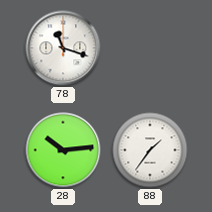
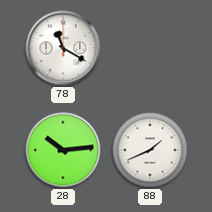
78: 11:18 -> 11:20 (63, 48)
88: 1:36 -> 1:41 (150, 150)
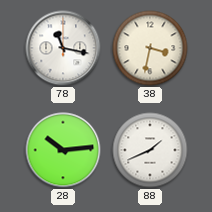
78: 11:20 -> 11:17 (63, 48)
38: none -> 3:32 (150, 48)
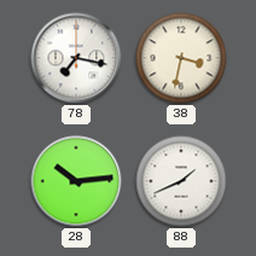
78: 11:17 -> 7:17 (76, 58)
